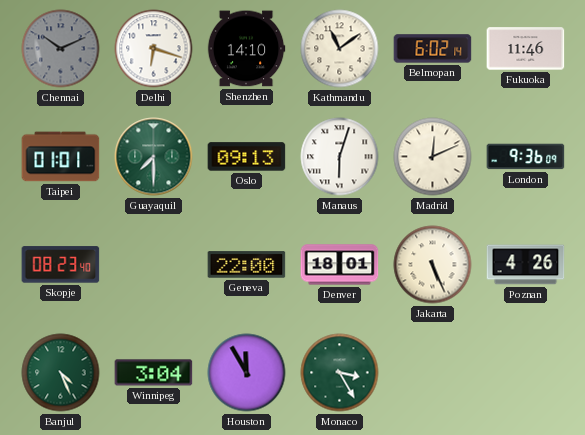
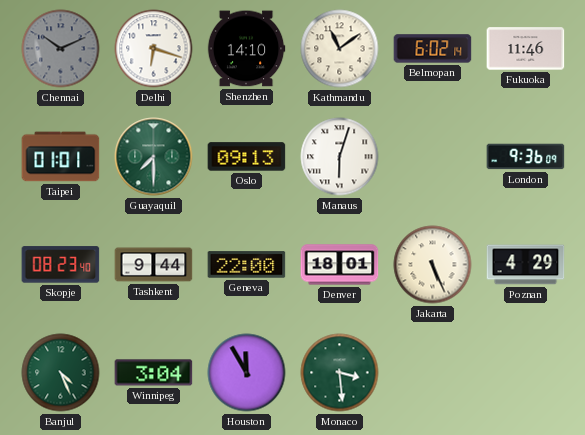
Madrid: 12:11 -> none (433, 157)
Tashkent: none -> 9:44 (154, 265)
Poznan: 4:26 -> 4:29 (526, 265)
Monaco: 3:25 -> 3:29 (340, 373)
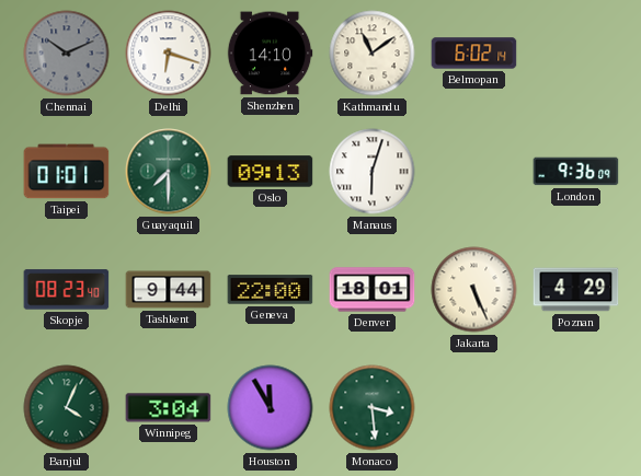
Fukuoka: 11:46 -> none (526, 49)
Banjul: 4:26 -> 4:04 (67, 408)
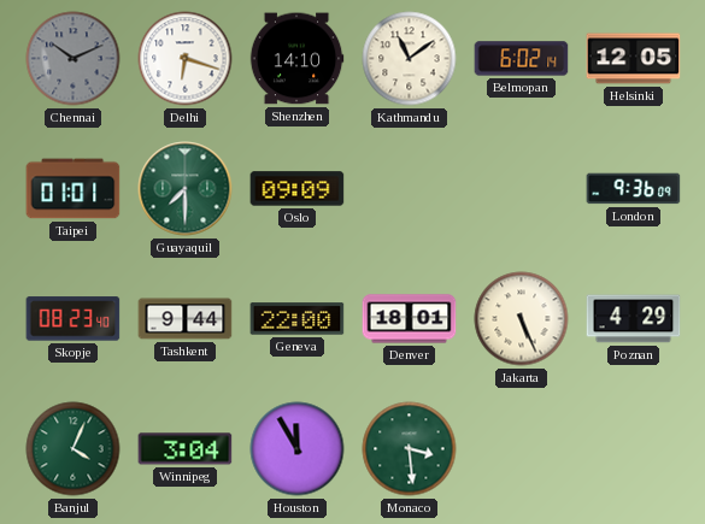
Helsinki: none -> 12:05 (634, 59)
Oslo: 09:13 -> 09:09 (298, 189)
Manaus: 6:03 -> none (373, 172)
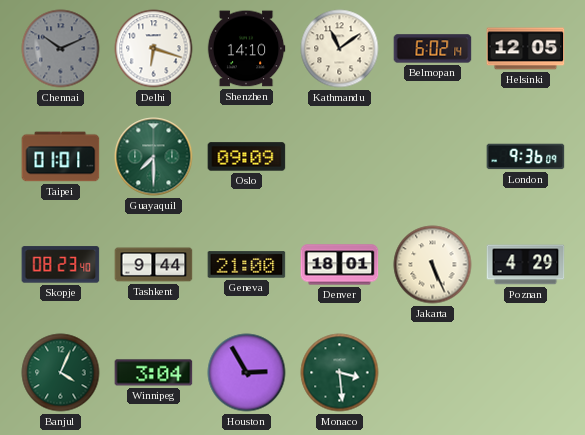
Geneva: 22:00 -> 21:00 (247, 265)
Houston: 11:55 -> 2:55 (247, 373)
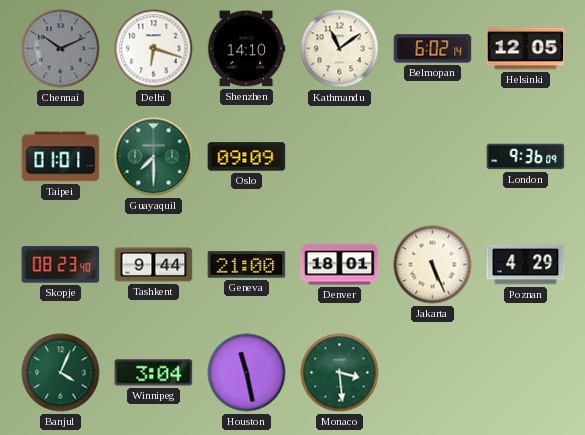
Houston: 2:55 -> 11:28 (247, 373)
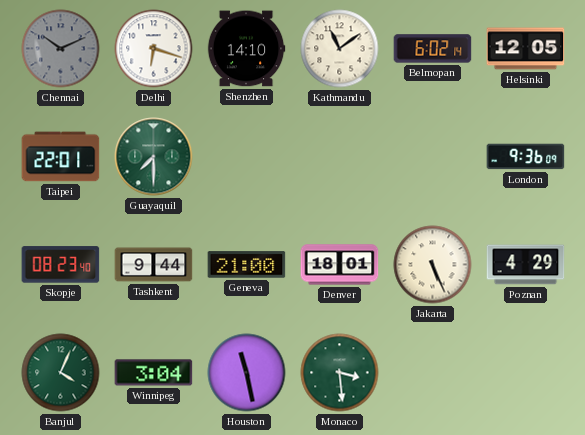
Taipei: 01:01 -> 22:01 (61, 157)
Oslo: 09:09 -> none (247, 157)
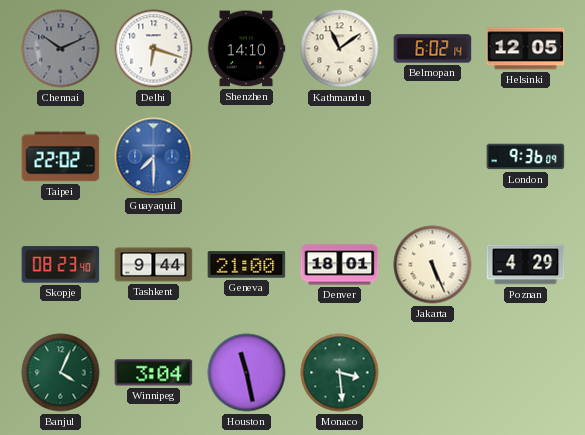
Taipei: 22:01 -> 22:02 (61, 157)
Guayaquil dial: green -> blue (154, 157)
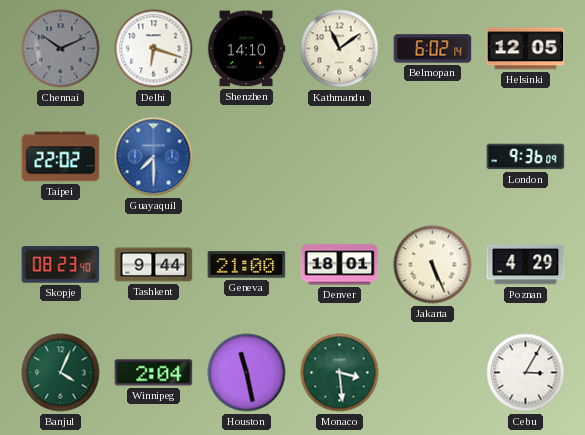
Winnipeg: 3:04 -> 2:04 (154, 373)
Cebu: none -> 3:05 (526, 373)
